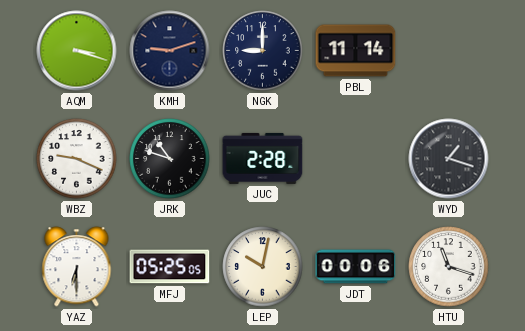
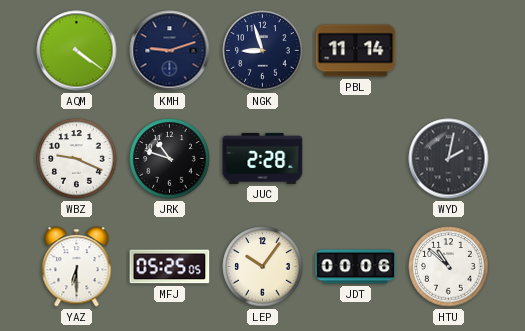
AQM: 3:18 -> 4:21 (77, 51)
NGK: 9:00 -> 8:57 (263, 51)
WYD: 1:18 -> 2:02 (449, 159)
LEP: 10:02 -> 10:06 (263, 267)
HTU: 11:18 -> 10:52 (449, 267)
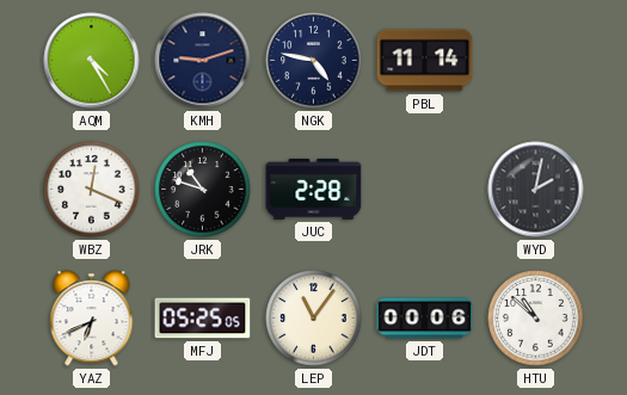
AQM: 4:21 -> 4:25 (92, 61)
NGK: 8:57 -> 4:47 (314, 61)
WBZ: 9:19 -> 12:19 (92, 190)
YAZ: 6:30 -> 6:41 (92, 319)
LEP: 10:06 -> 11:06 (314, 319)
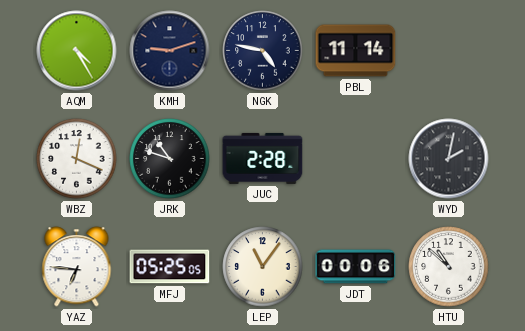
YAZ: 6:41 -> 6:46 (77, 267)
